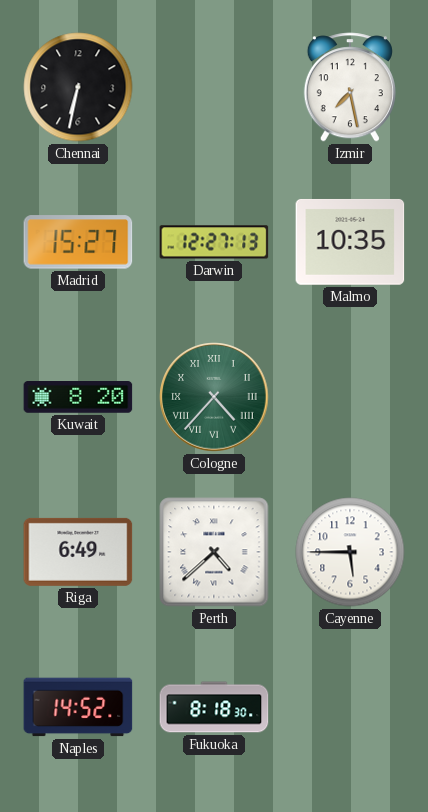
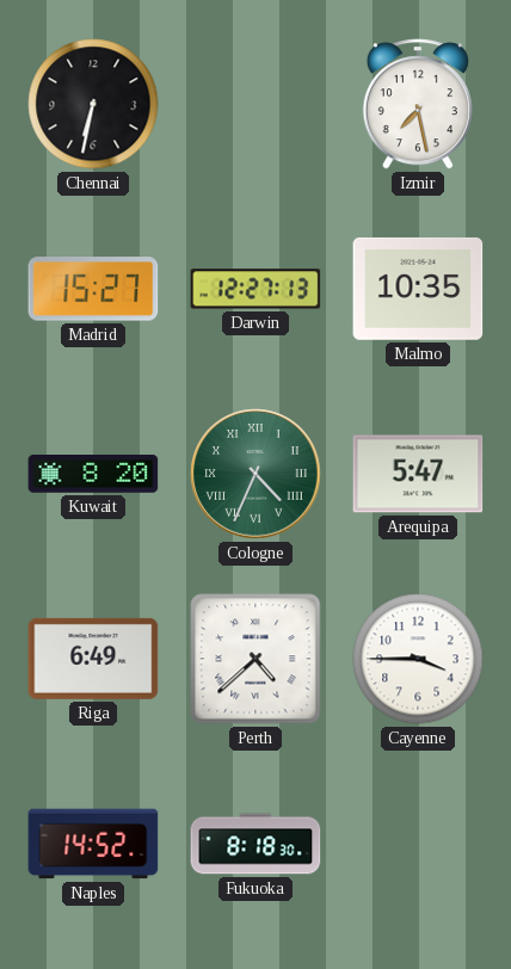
Cologne: 4:37 -> 4:34 (255, 474)
Arequipa: none -> 5:47 (418, 474)
Cayenne: 5:45 -> 3:45 (418, 659)
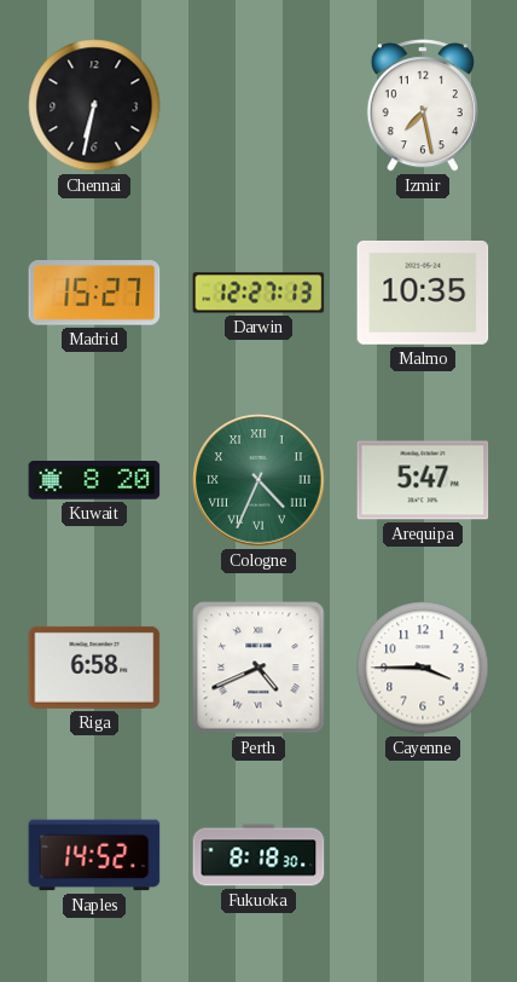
Riga: 6:49 -> 6:58 (94, 668)
Perth: 4:38 -> 4:41 (258, 668)
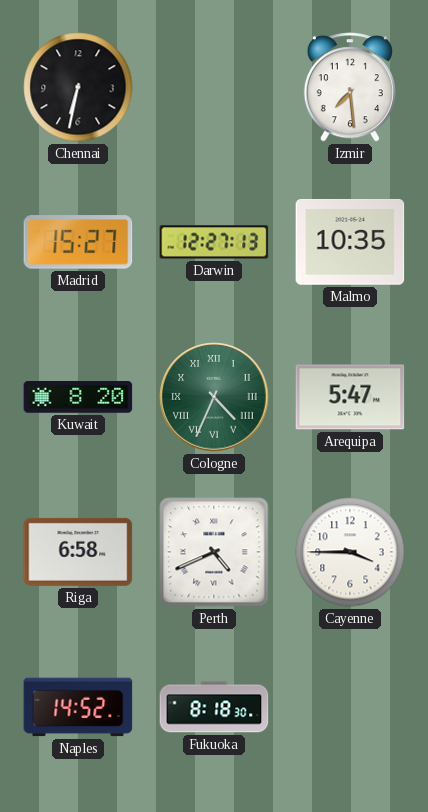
Izmir: 7:28 -> 7:29 (350, 87)
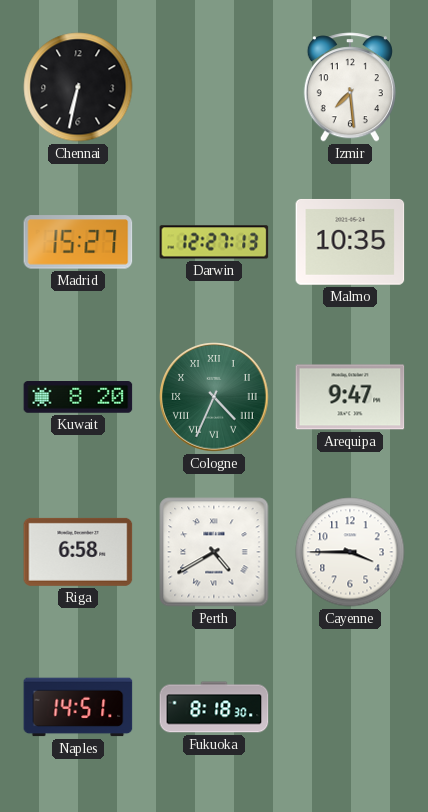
Arequipa: 5:47 -> 9:47 (350, 397)
Perth: 4:41 -> 4:40 (214, 552)
Naples: 14:52 -> 14:51 (78, 707)
